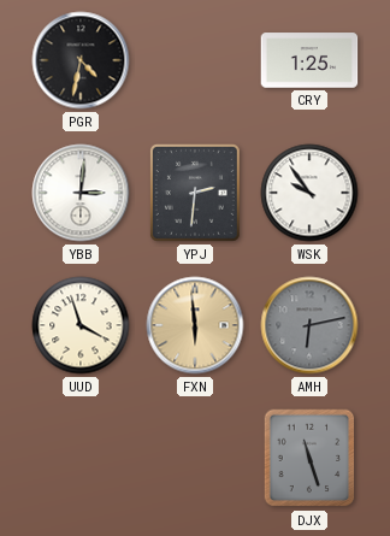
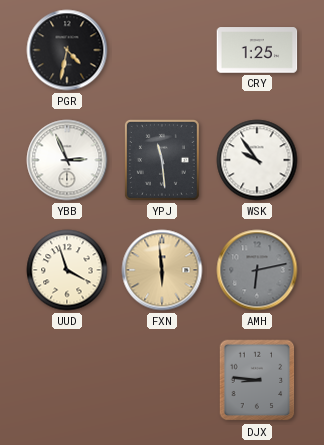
YBB: 3:01 -> 2:56 (67, 160)
YPJ: 2:31 -> 11:29 (162, 160)
DJX: 11:27 -> 8:46 (257, 380)
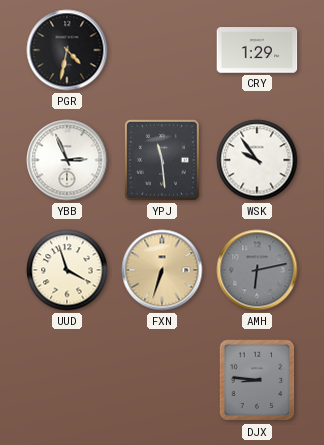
CRY: 1:25 -> 1:29 (257, 50)
FXN: 5:59 -> 6:33 (162, 270)
